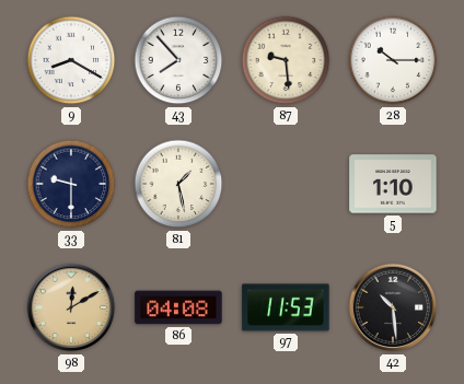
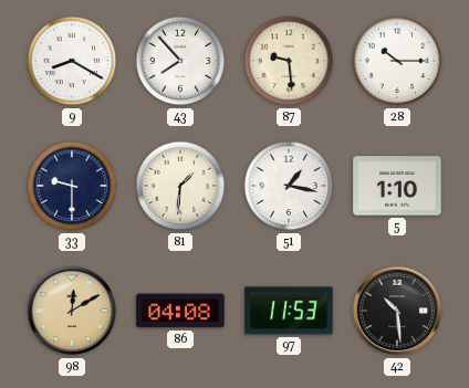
81: 1:28 -> 1:31 (180, 186)
51: none -> 1:17 (289, 186)
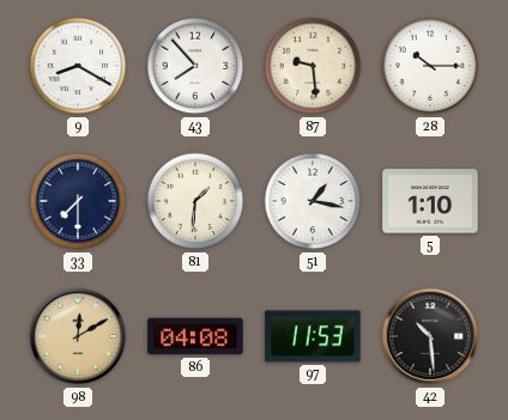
33: 9:30 -> 7:30 (78, 201)
